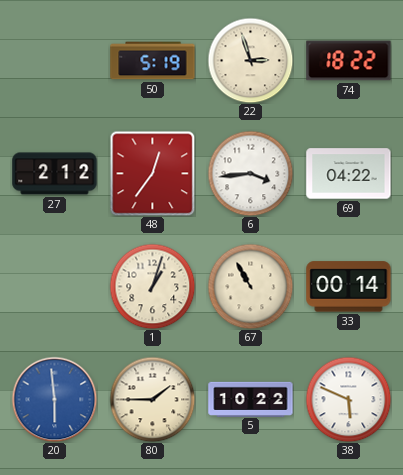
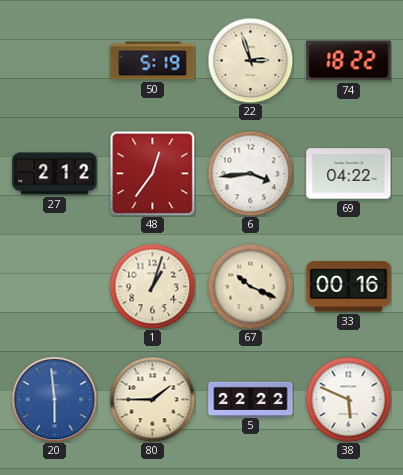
67: 10:55 -> 10:19 (250, 286)
33: 00:14 -> 00:16 (349, 287)
5: 10:22 -> 22:22 (251, 399)
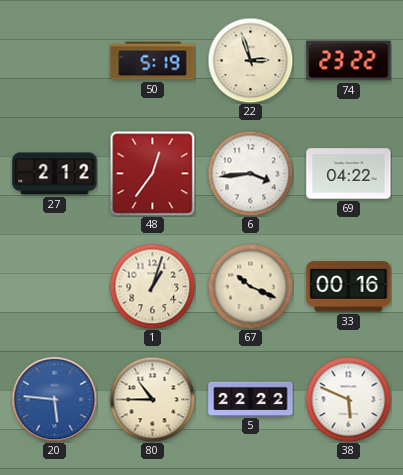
74: 18:22 -> 23:22 (349, 61)
20: 5:59 -> 5:46 (54, 399)
80: 1:45 -> 10:45 (152, 399)
